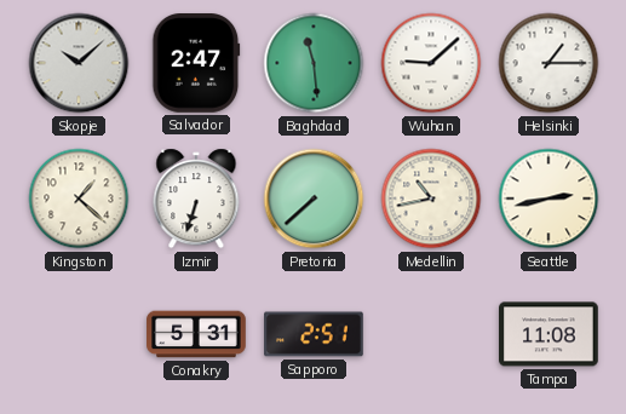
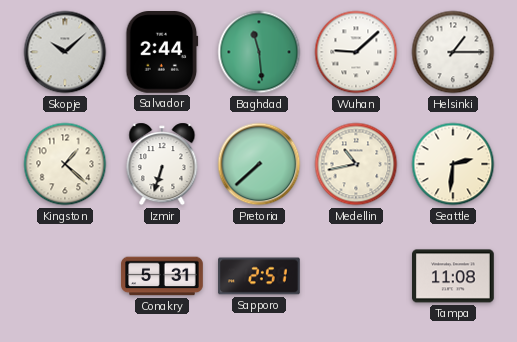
Salvador: 2:47 -> 2:44 (162, 53)
Seattle: 2:43 -> 2:31 (453, 164)
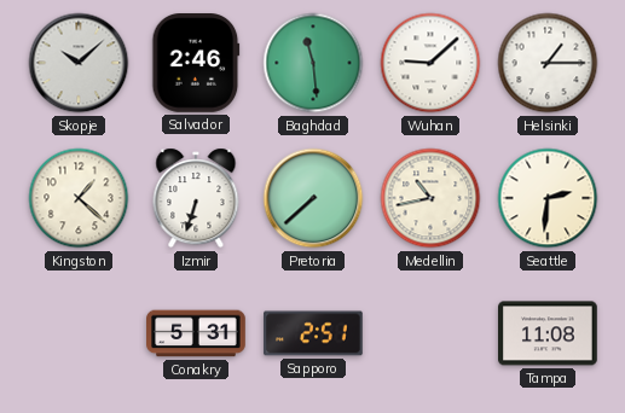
Salvador: 2:44 -> 2:46 (196, 64)
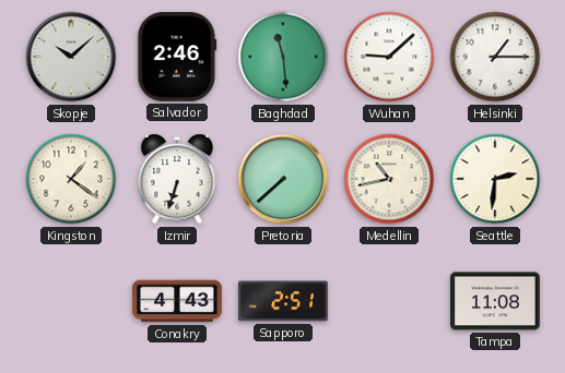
Kingston: 1:22 -> 1:21 (71, 179)
Conakry: 5:31 -> 4:43 (177, 301)
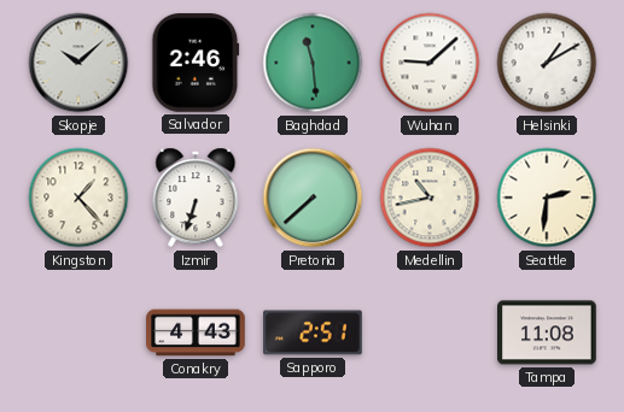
Helsinki: 1:15 -> 1:10 (547, 63)
Kingston: 1:21 -> 1:23 (78, 198)
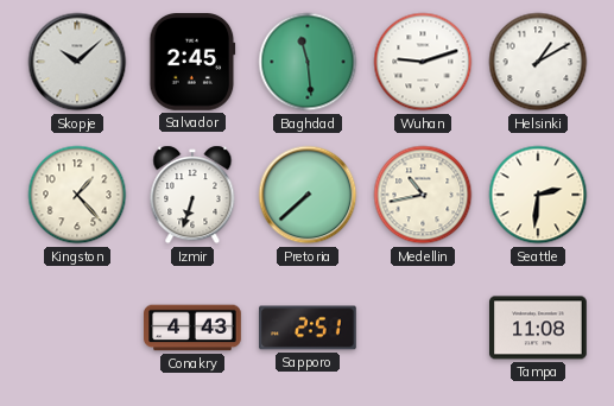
Salvador: 2:46 -> 2:45 (192, 63)
Wuhan: 9:08 -> 9:12 (423, 62)
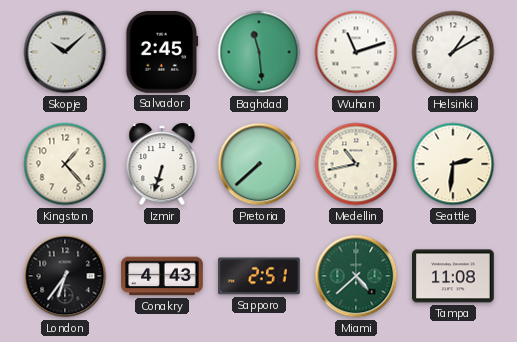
Wuhan: 9:12 -> 11:12 (356, 52)
London: none -> 6:36 (65, 276)
Miami: none -> 4:38 (356, 276)
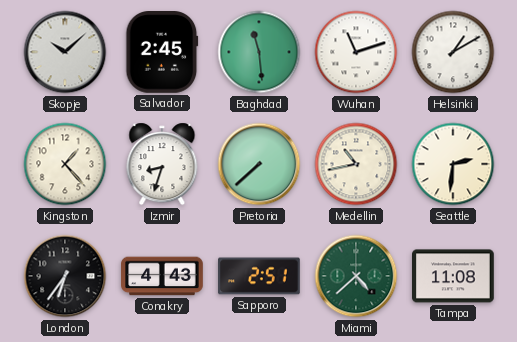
Izmir: 6:33 -> 8:33 (162, 164)
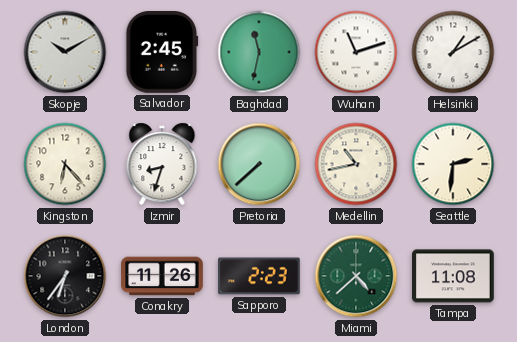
Skopje: 10:08 -> 10:10 (65, 52)
Baghdad: 11:29 -> 11:32 (259, 52)
Kingston: 1:23 -> 6:23 (65, 164)
Conakry: 4:43 -> 11:26 (162, 276)
Sapporo: 2:51 -> 2:23 (259, 276)
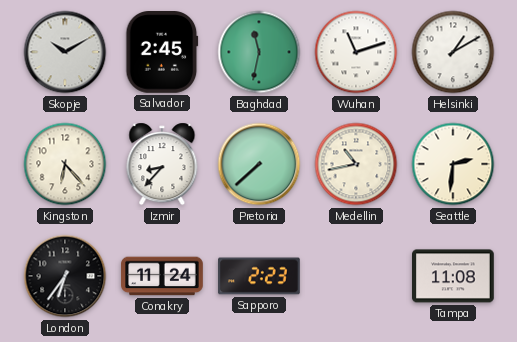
Izmir: 8:33 -> 8:37 (162, 164)
Conakry: 11:26 -> 11:24 (162, 276)
Miami: 4:38 -> none (356, 276)
